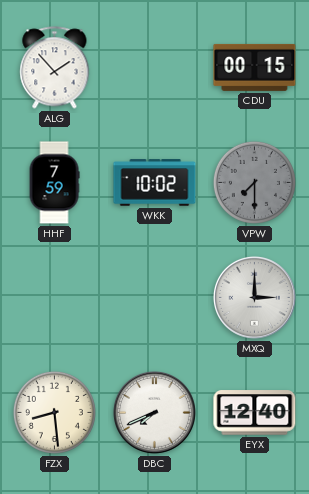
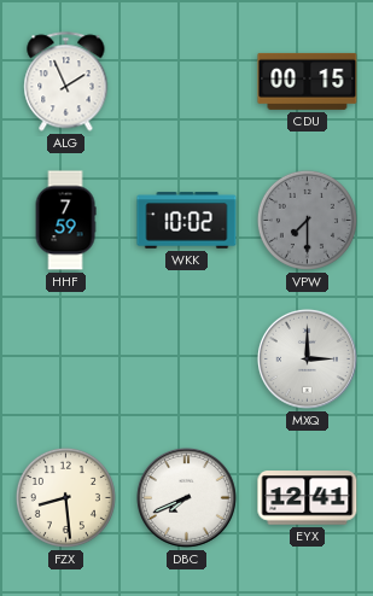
ALG: 1:53 -> 1:56 (66, 82)
EYX: 12:40 -> 12:41 (308, 498)
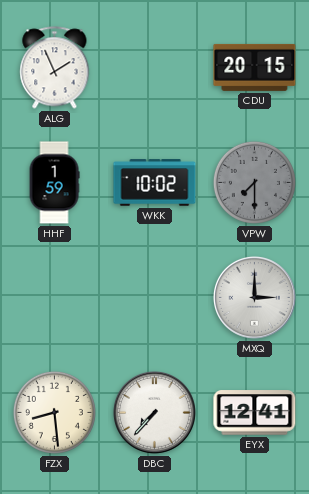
CDU: 00:15 -> 20:15 (255, 67)
HHF: 7:59 -> 1:59 (54, 183)
DBC: 7:41 -> 7:37 (154, 412)
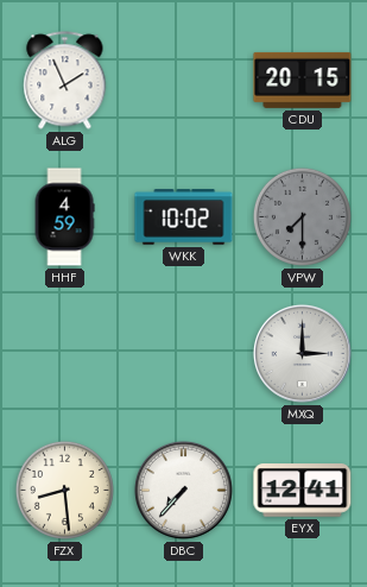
HHF: 1:59 -> 4:59 (64, 217)
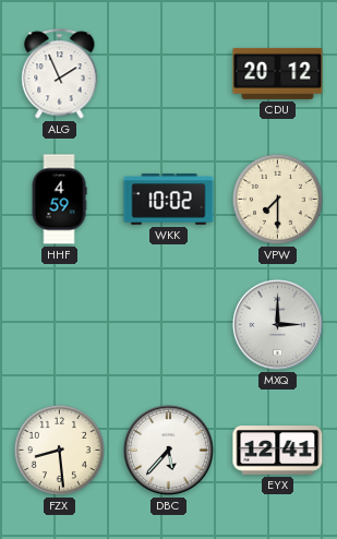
CDU: 20:15 -> 20:12 (278, 73)
VPW dial: grey -> cream (277, 199)
DBC: 7:37 -> 5:37 (168, 450)
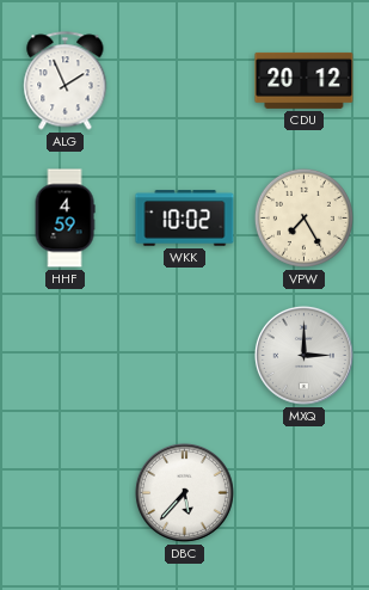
VPW: 7:30 -> 7:25 (303, 217)
FZX: 8:29 -> none (59, 450)
EYX: 12:41 -> none (278, 451)
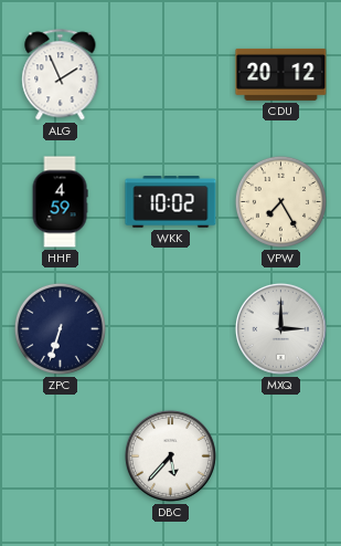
ZPC: none -> 6:33 (60, 328)
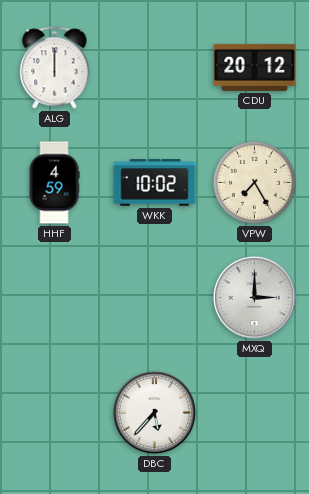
ALG: 1:56 -> 12:00 (55, 68)
ZPC: 6:33 -> none (60, 328)
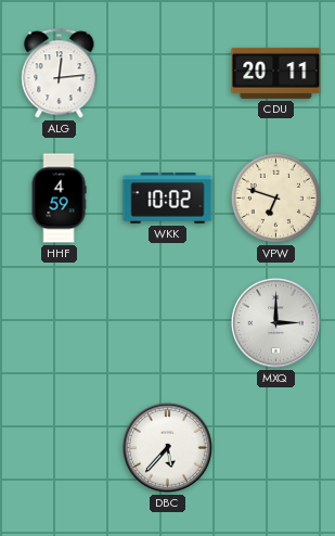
ALG: 12:00 -> 12:14 (60, 74)
CDU: 20:12 -> 20:11 (276, 73)
VPW: 7:25 -> 6:48 (275, 197)
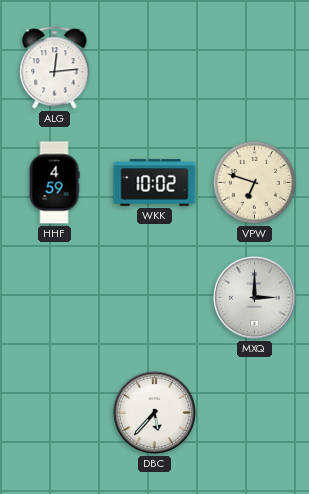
CDU: 20:11 -> none (276, 73)
